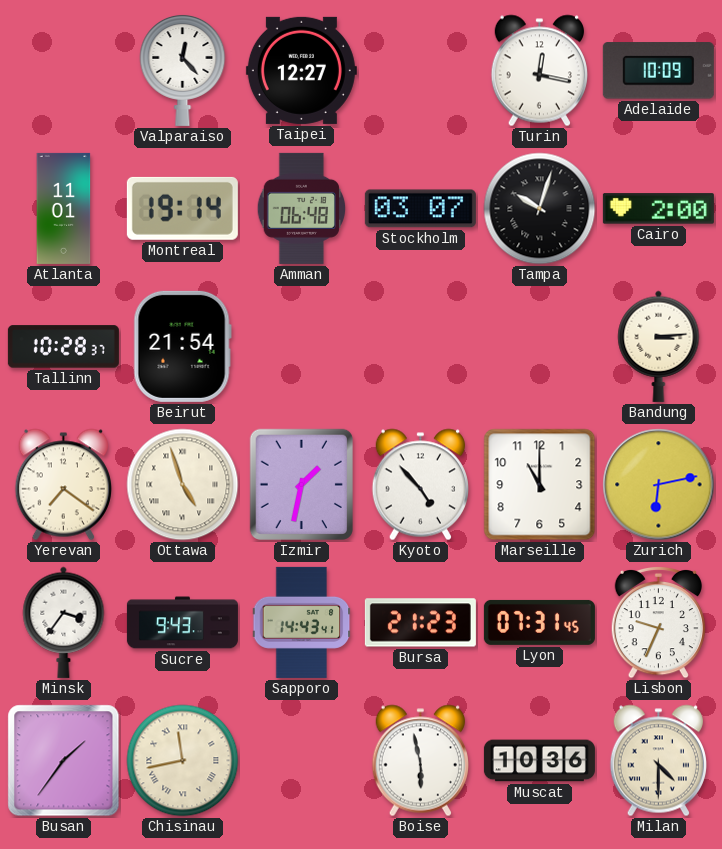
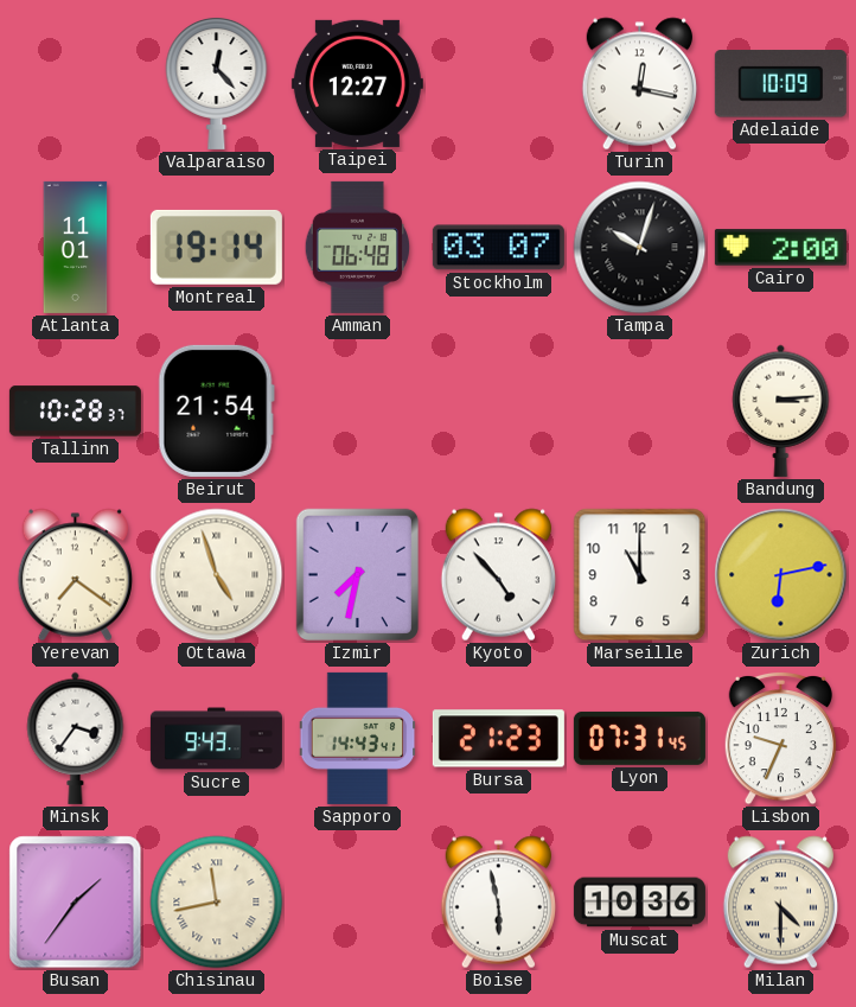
Izmir: 1:32 -> 7:32 (357, 574)
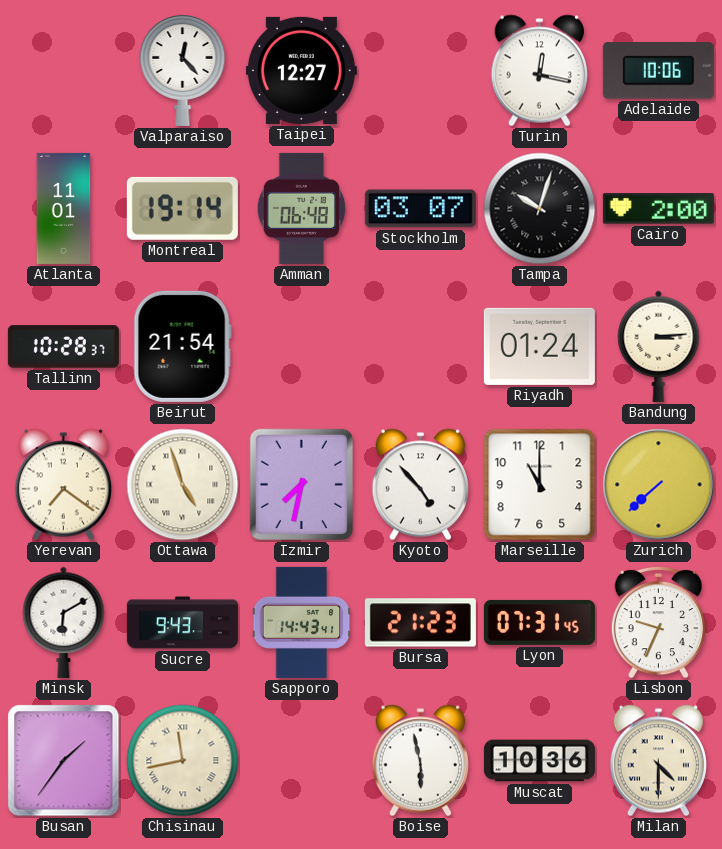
Adelaide: 10:09 -> 10:06 (658, 71)
Riyadh: none -> 01:24 (539, 346)
Zurich: 6:13 -> 7:38 (659, 485)
Minsk: 3:36 -> 6:10 (64, 622)
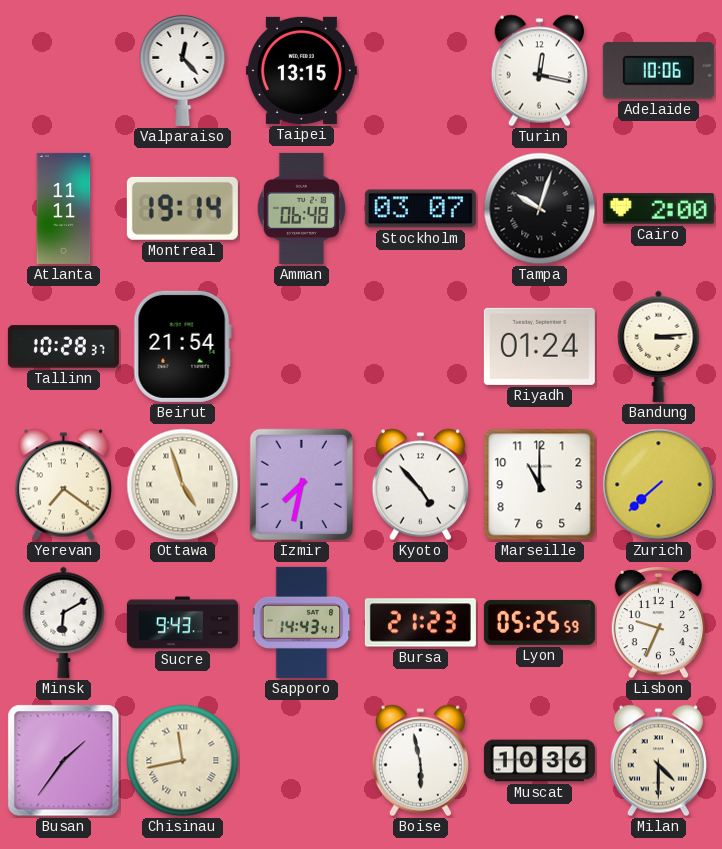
Taipei: 12:27 -> 13:15 (301, 70)
Atlanta: 11:01 -> 11:11 (64, 208)
Lyon: 07:31 -> 05:25 (539, 622)
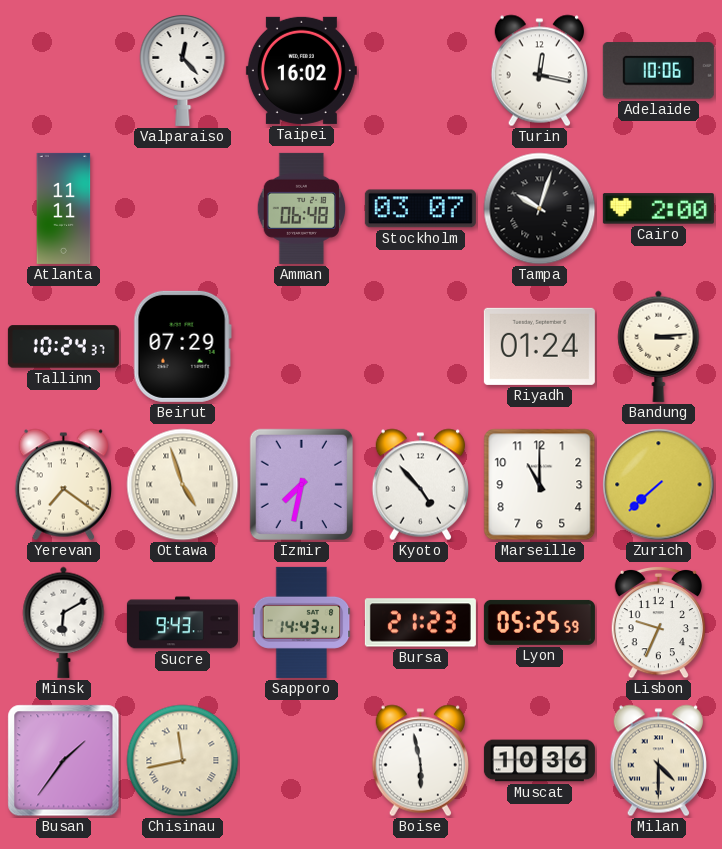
Taipei: 13:15 -> 16:02 (301, 70)
Montreal: 19:14 -> none (182, 208)
Tallinn: 10:28 -> 10:24 (63, 347)
Beirut: 21:54 -> 07:29 (182, 346)
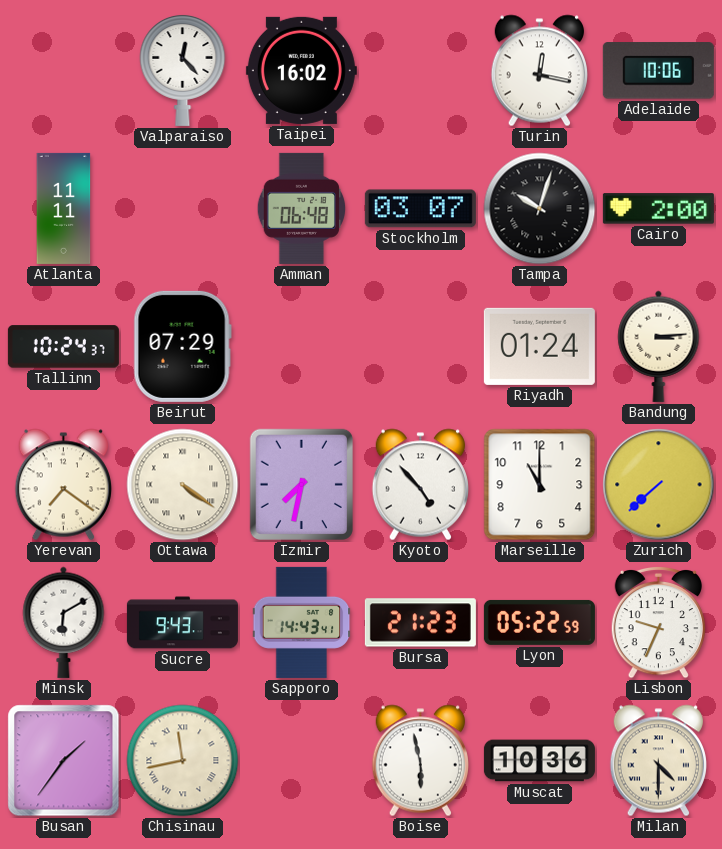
Ottawa: 4:57 -> 4:21 (183, 485)
Lyon: 05:25 -> 05:22 (539, 622)
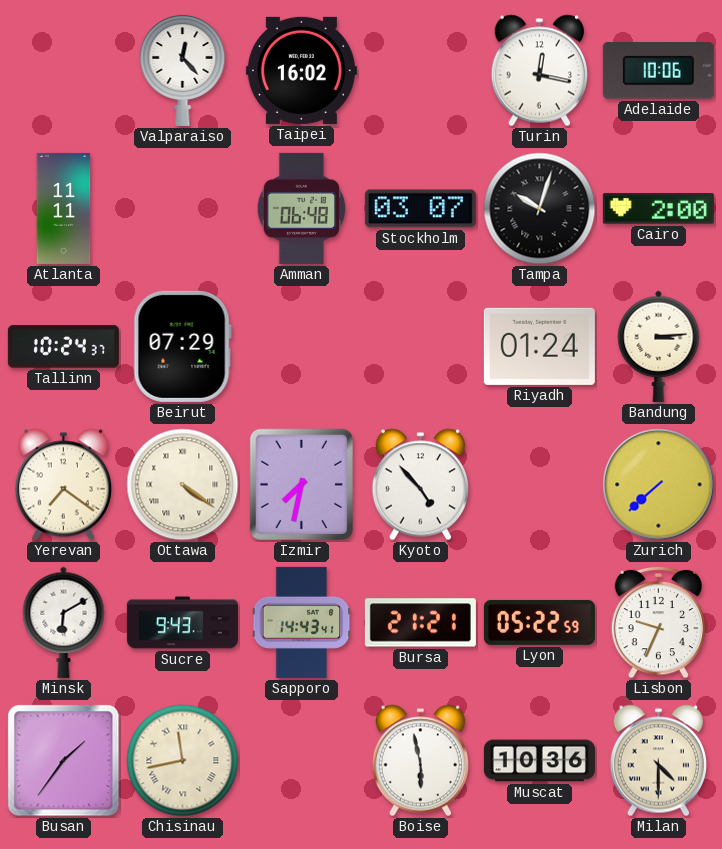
Marseille: 11:00 -> none (540, 485)
Bursa: 21:23 -> 21:21 (420, 623)
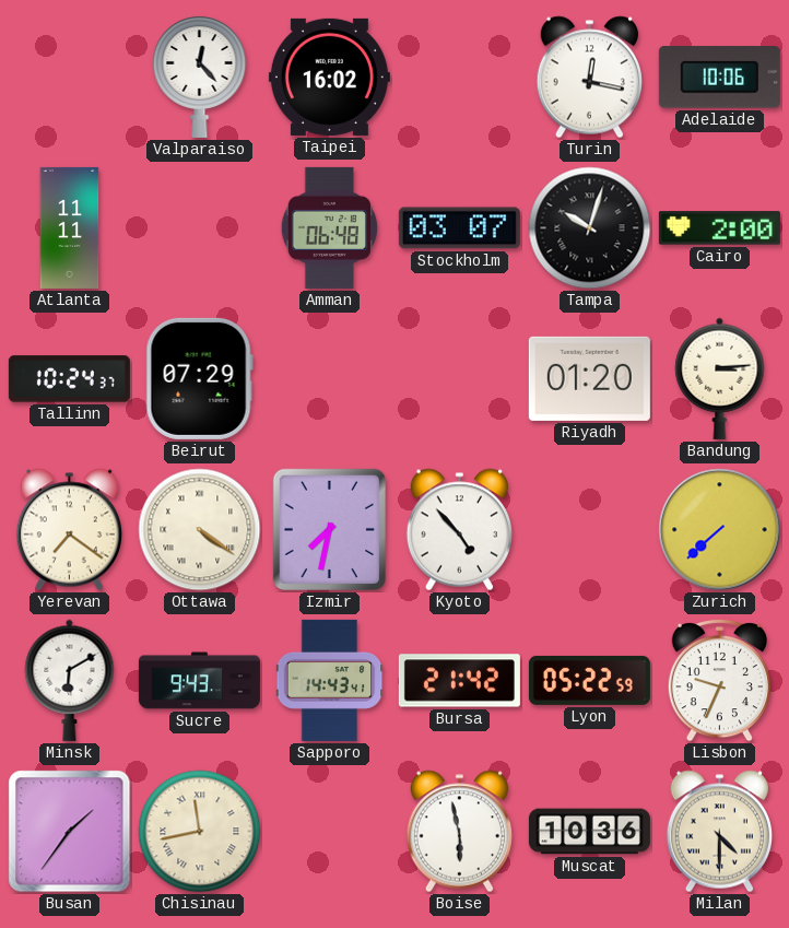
Riyadh: 01:24 -> 01:20 (589, 378)
Bursa: 21:21 -> 21:42 (459, 681)
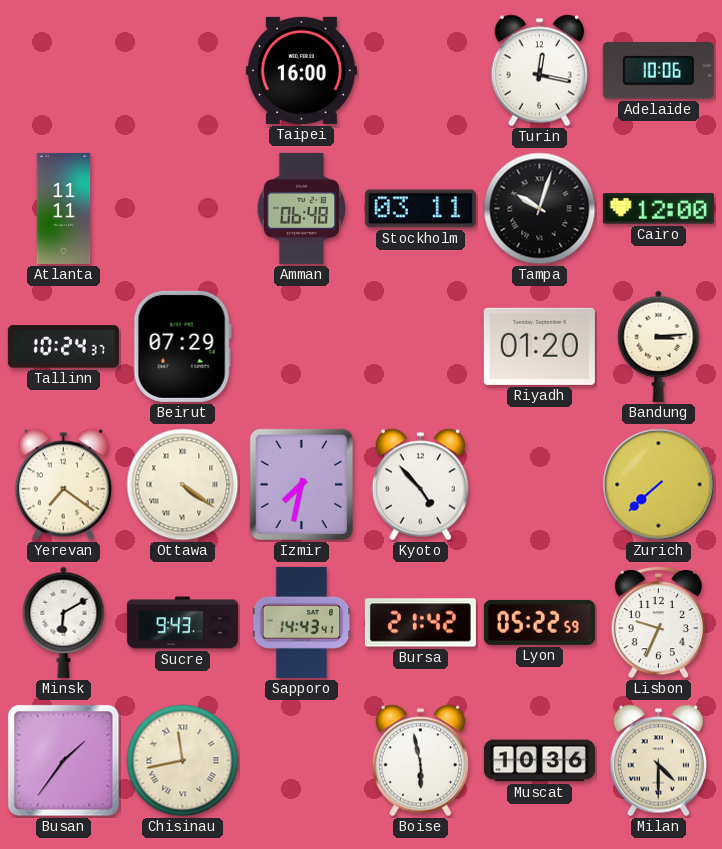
Valparaiso: 12:23 -> none (200, 77)
Taipei: 16:02 -> 16:00 (301, 70)
Stockholm: 03:07 -> 03:11 (420, 209)
Cairo: 2:00 -> 12:00 (658, 209)
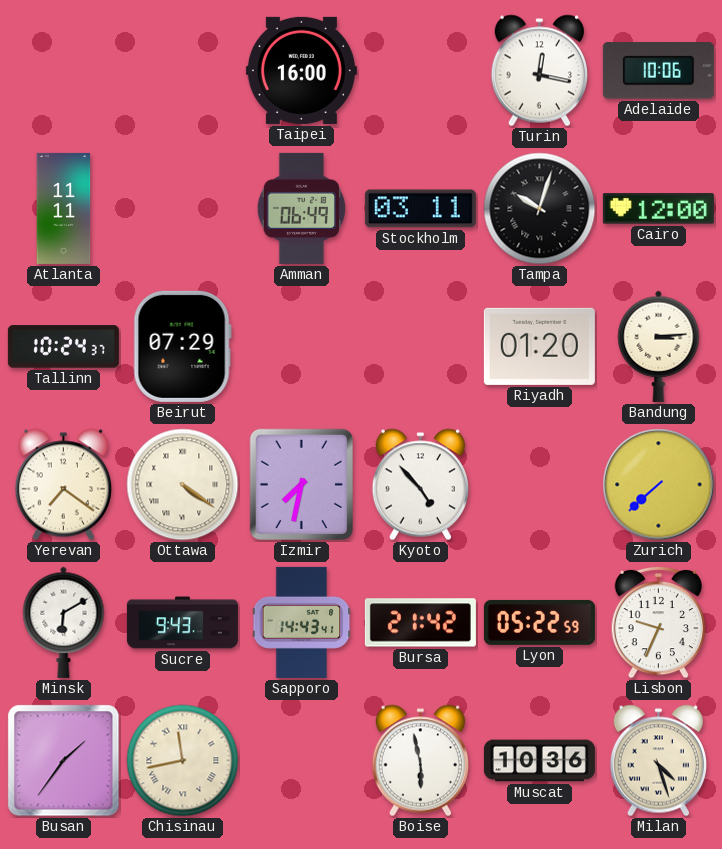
Amman: 06:48 -> 06:49 (301, 208)
Milan: 4:30 -> 4:27 (658, 761)
